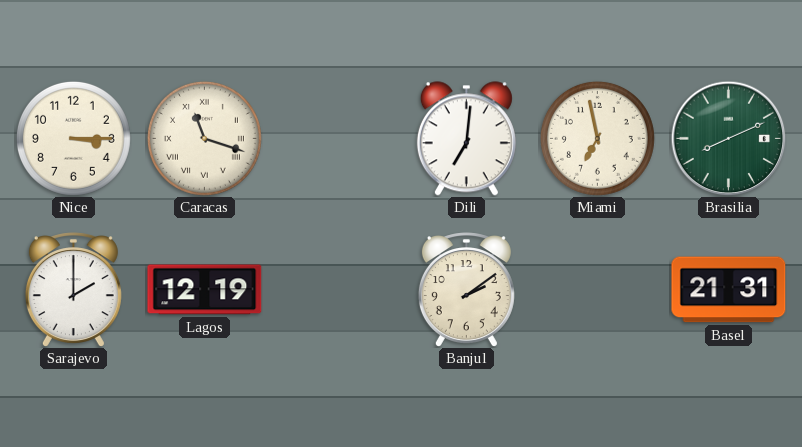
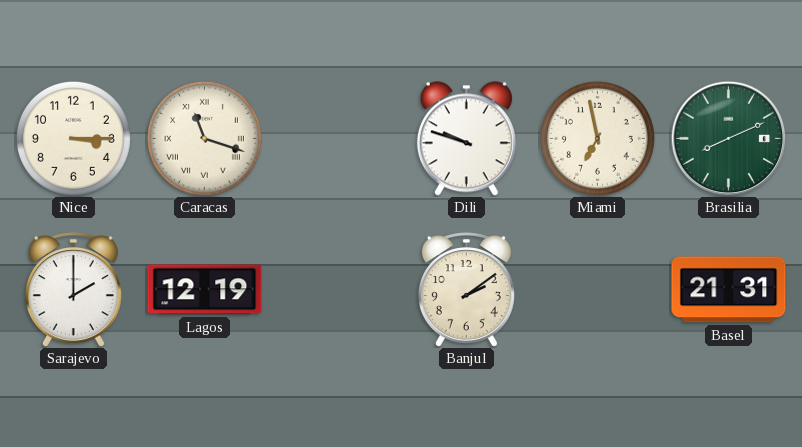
Dili: 7:01 -> 9:48 (466, 139)
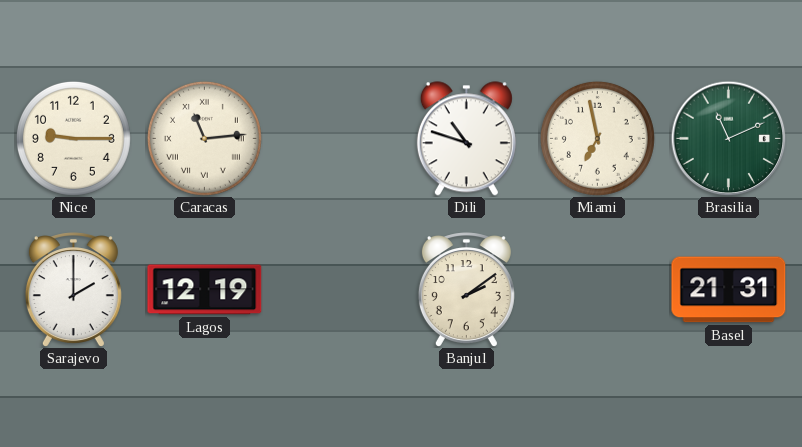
Nice: 3:15 -> 9:15 (73, 138)
Caracas: 11:18 -> 11:14 (204, 138)
Dili: 9:48 -> 10:48 (466, 139)
Brasilia: 8:11 -> 11:11 (728, 138)
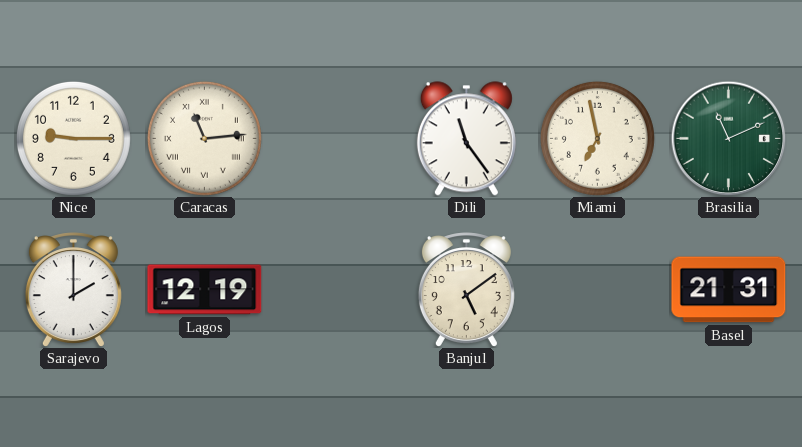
Dili: 10:48 -> 11:24 (466, 139)
Banjul: 2:09 -> 5:09 (466, 289)
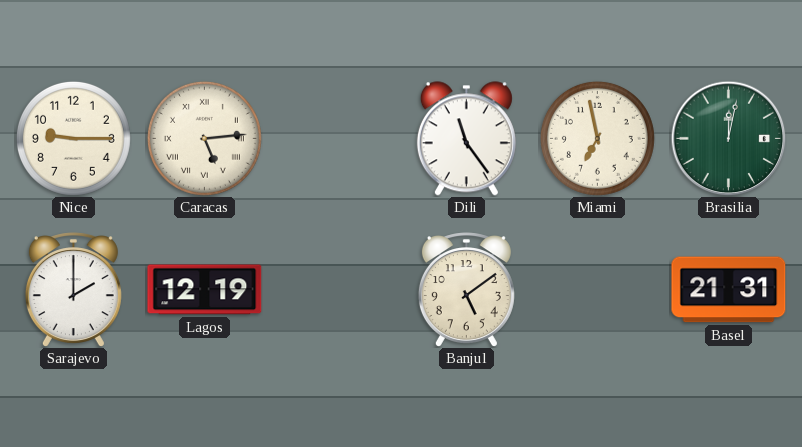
Caracas: 11:14 -> 5:14 (204, 138)
Brasilia: 11:11 -> 12:02 (728, 138)
